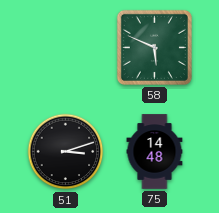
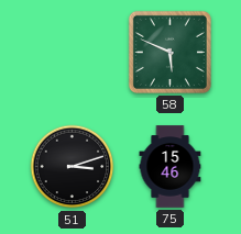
75: 14:48 -> 15:46 (171, 167)
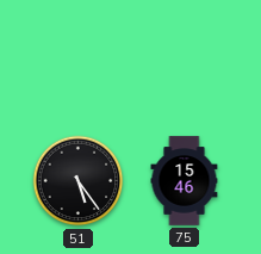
58: 5:49 -> none (169, 52)
51: 3:12 -> 5:24 (79, 181)
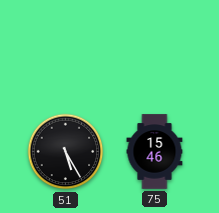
51: 5:24 -> 5:25 (66, 152)
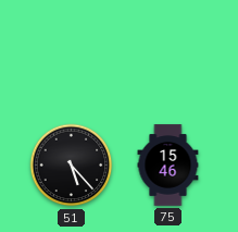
51: 5:25 -> 5:23 (72, 166)
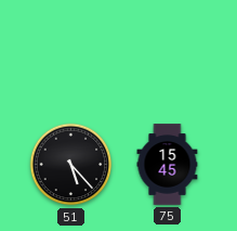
75: 15:46 -> 15:45 (168, 165)
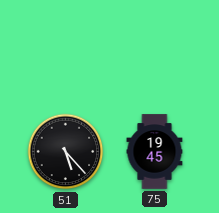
75: 15:45 -> 19:45 (155, 152)
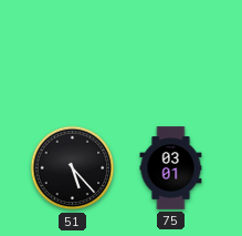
75: 19:45 -> 03:01 (171, 168)
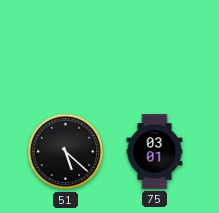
51: 5:23 -> 5:22 (66, 152)
